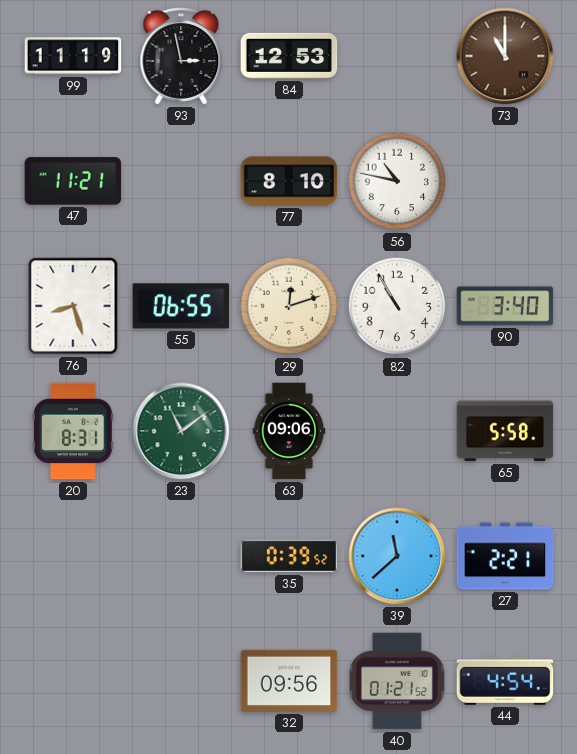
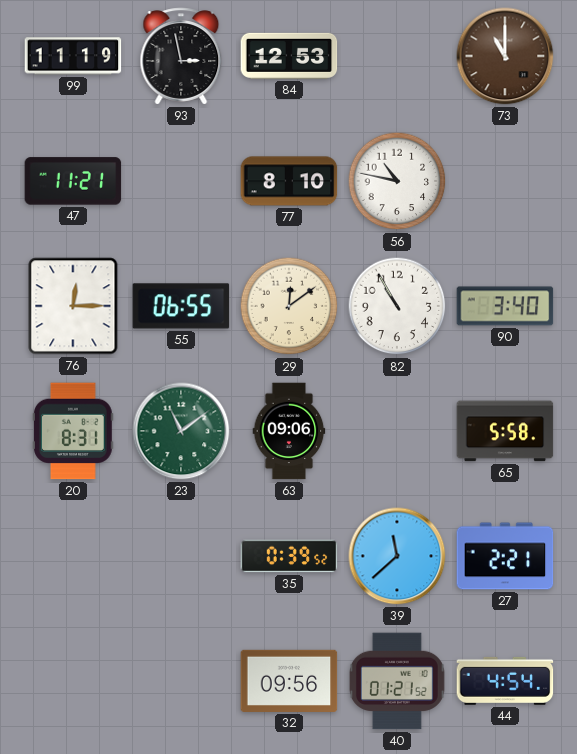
76: 8:27 -> 12:15 (73, 306)
29: 12:12 -> 12:09 (289, 306)
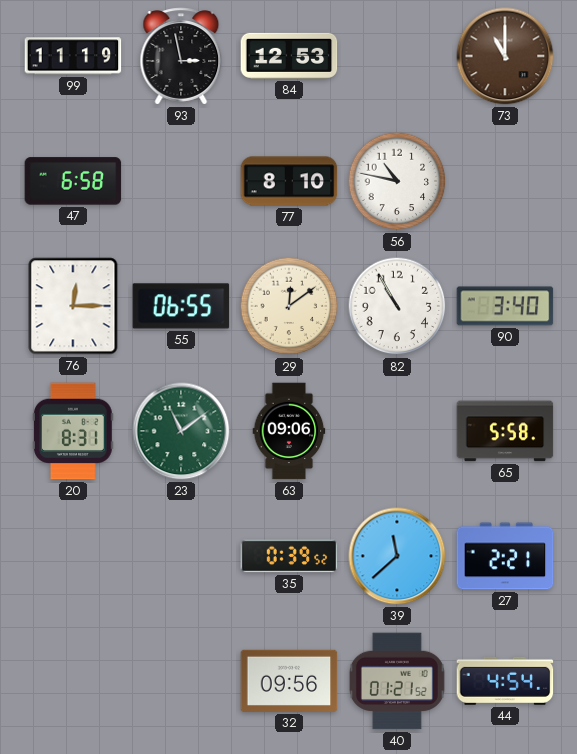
47: 11:21 -> 6:58 (73, 181)
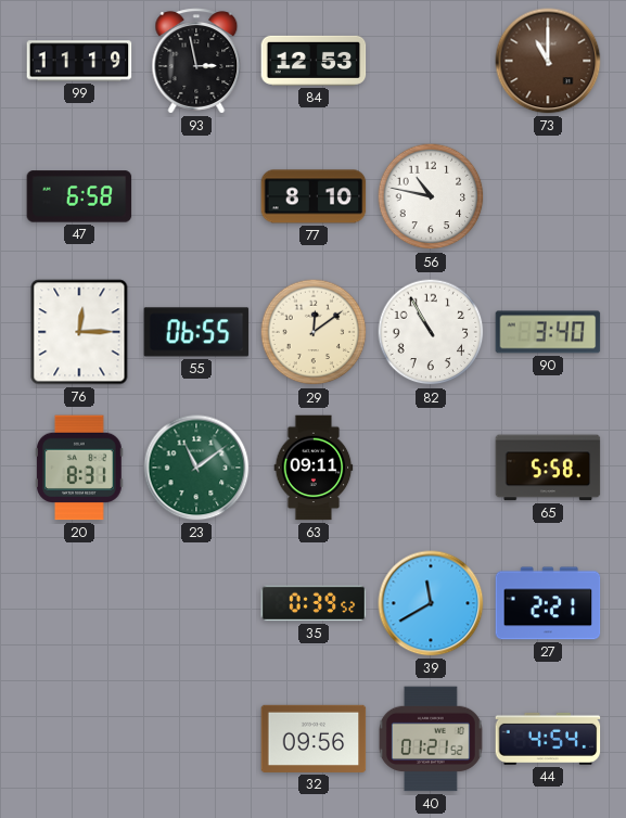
63: 09:06 -> 09:11 (314, 468)
39: 11:38 -> 11:40 (431, 603)
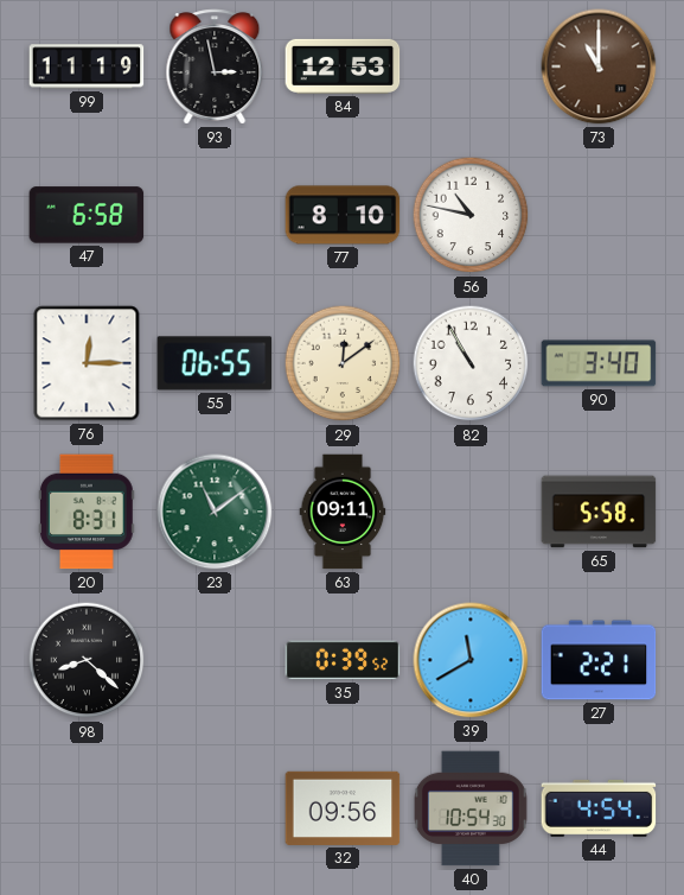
98: none -> 8:22 (87, 660)
40: 01:21 -> 10:54 (471, 808)
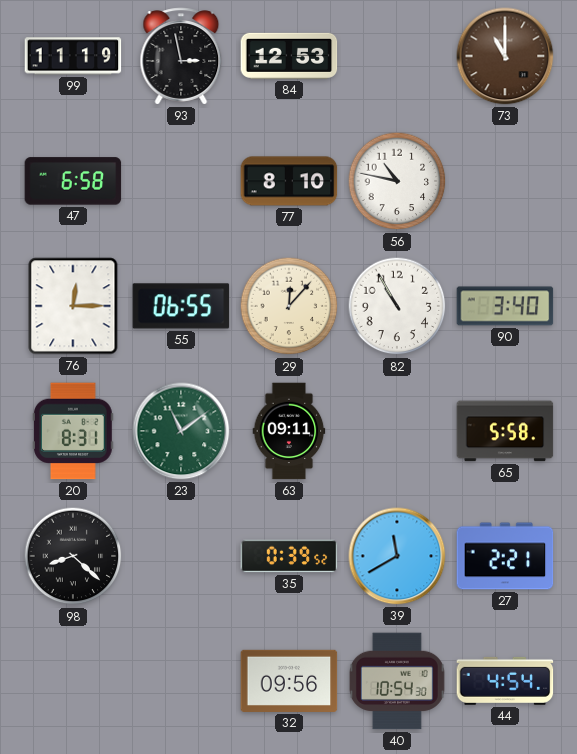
29: 12:09 -> 12:07 (289, 306)
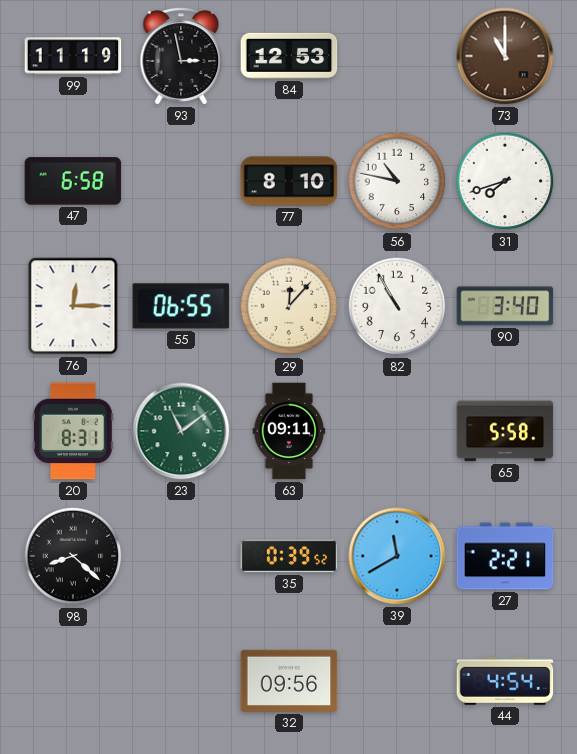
31: none -> 7:42 (505, 181)
40: 10:54 -> none (397, 681)
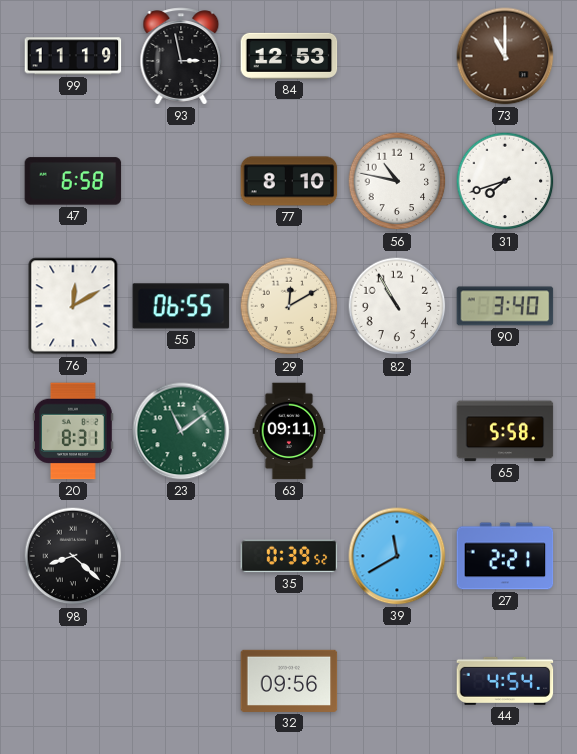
76: 12:15 -> 12:10 (73, 306)
29: 12:07 -> 12:10 (289, 306)
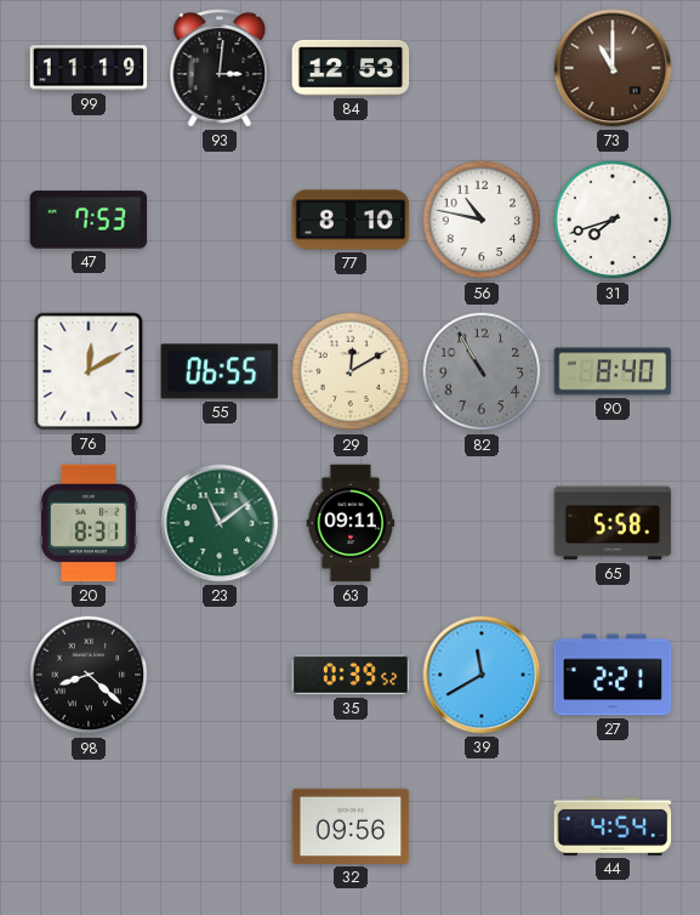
93: 2:58 -> 3:01 (220, 68)
47: 6:58 -> 7:53 (89, 220)
82 dial: white -> grey (482, 371)
90: 3:40 -> 8:40 (613, 371)
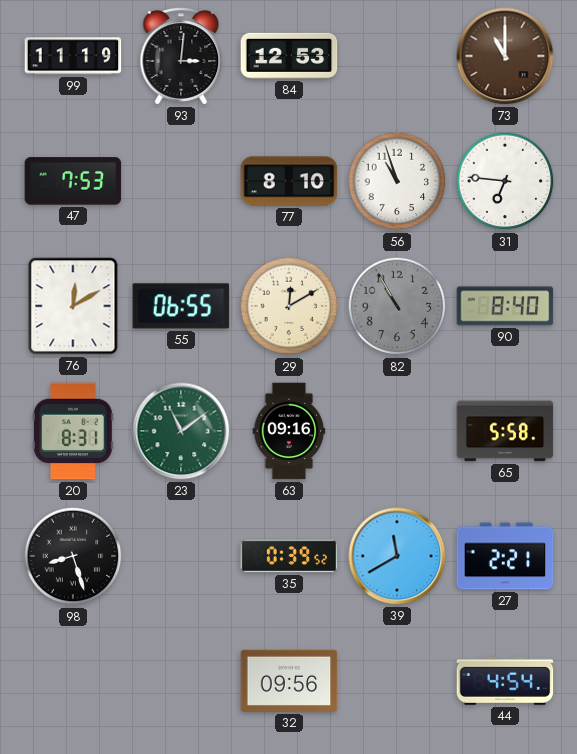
56: 10:47 -> 10:57 (397, 181)
31: 7:42 -> 6:46 (505, 181)
63: 09:11 -> 09:16 (289, 431)
98: 8:22 -> 8:27 (73, 556)
